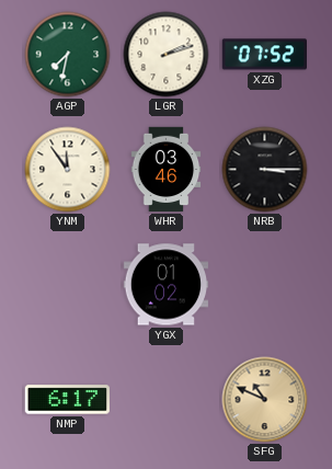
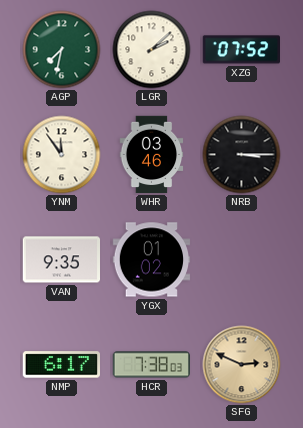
LGR: 2:12 -> 2:08 (152, 50)
VAN: none -> 9:35 (61, 260)
HCR: none -> 7:38 (152, 365)
SFG: 10:49 -> 2:49 (242, 365)
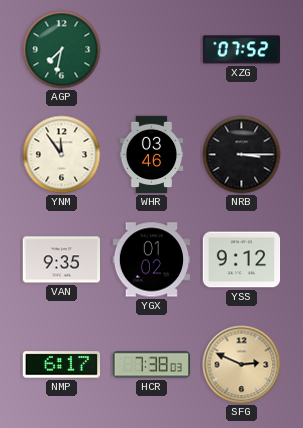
LGR: 2:08 -> none (152, 50)
YSS: none -> 9:12 (242, 260)
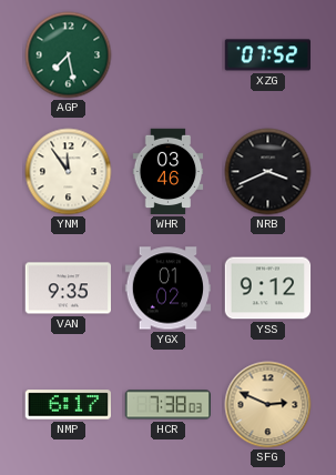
AGP: 7:32 -> 7:28 (69, 55)
NRB: 3:15 -> 3:41 (268, 172)
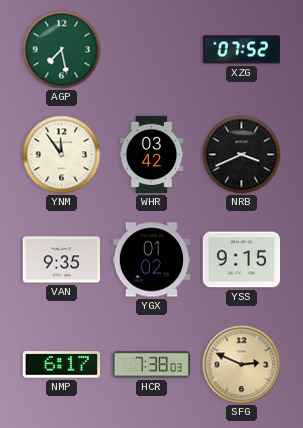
WHR: 03:46 -> 03:42 (152, 155)
YSS: 9:12 -> 9:15 (242, 260)
